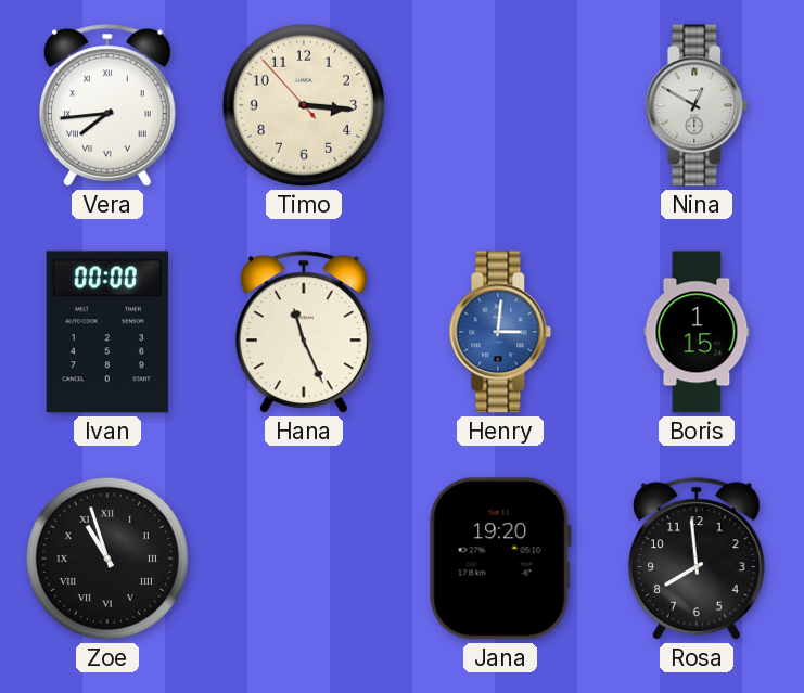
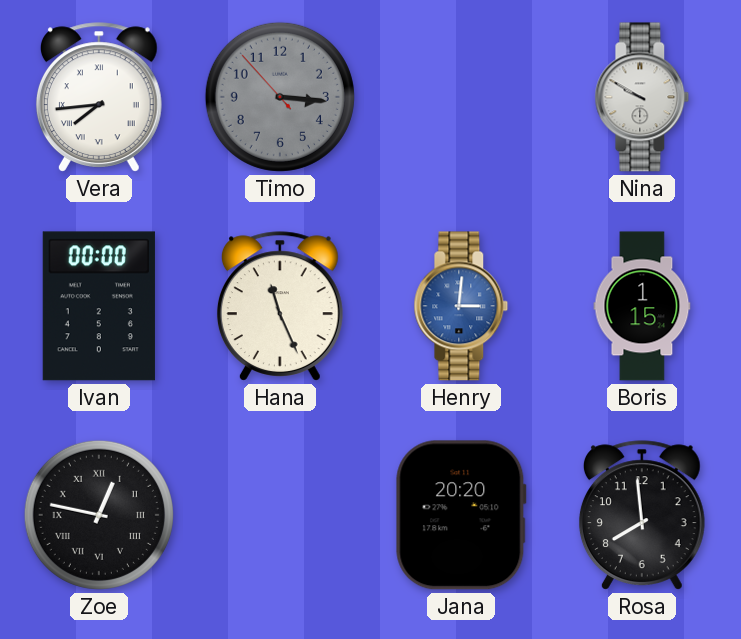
Timo dial: cream -> grey (280, 97)
Nina: 12:50 -> 9:50 (642, 97)
Zoe: 10:57 -> 12:47 (99, 515)
Jana: 19:20 -> 20:20 (461, 515)
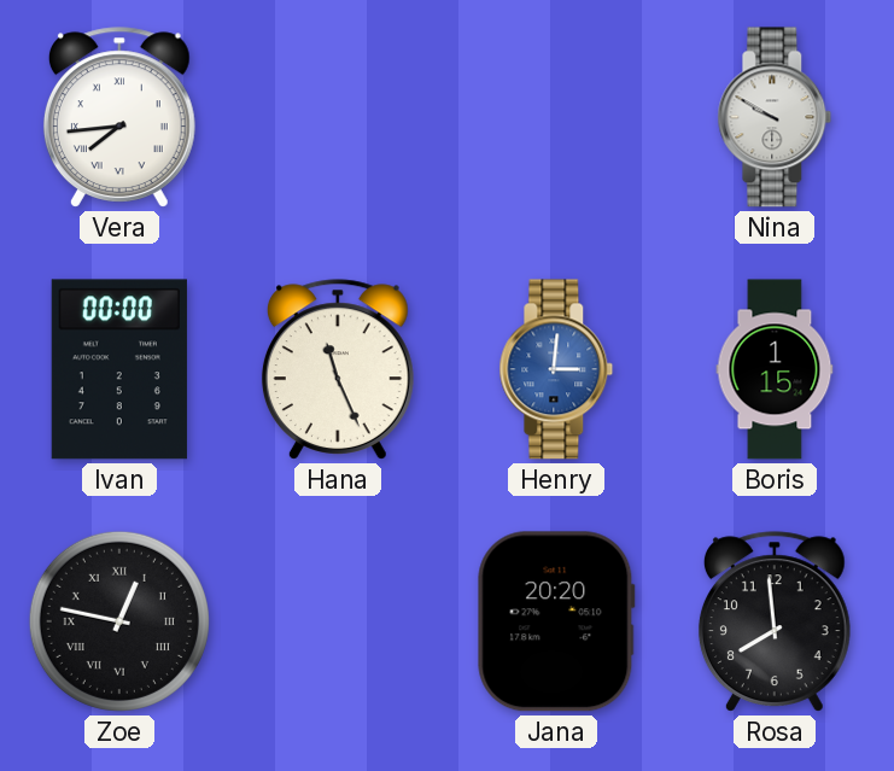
Timo: 3:15 -> none (280, 97)
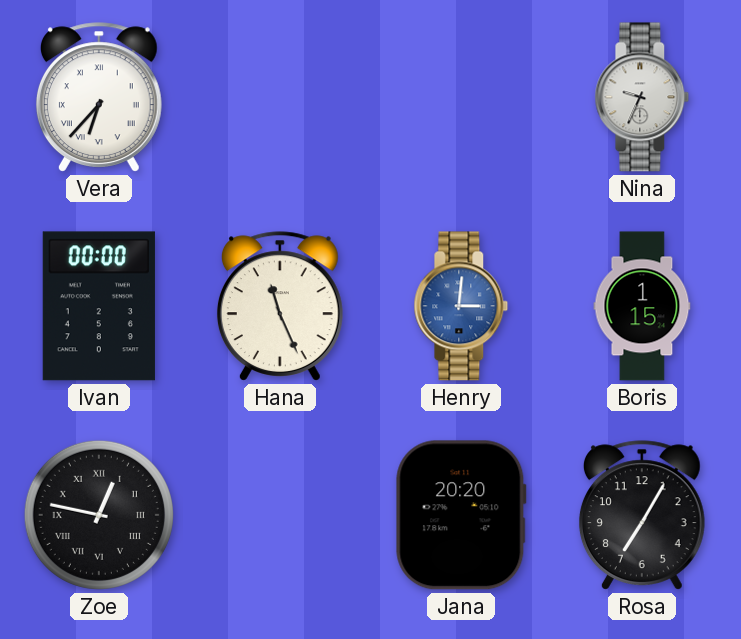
Vera: 7:44 -> 6:37 (99, 97)
Nina: 9:50 -> 9:34 (642, 97)
Rosa: 7:59 -> 7:05 (642, 515)
